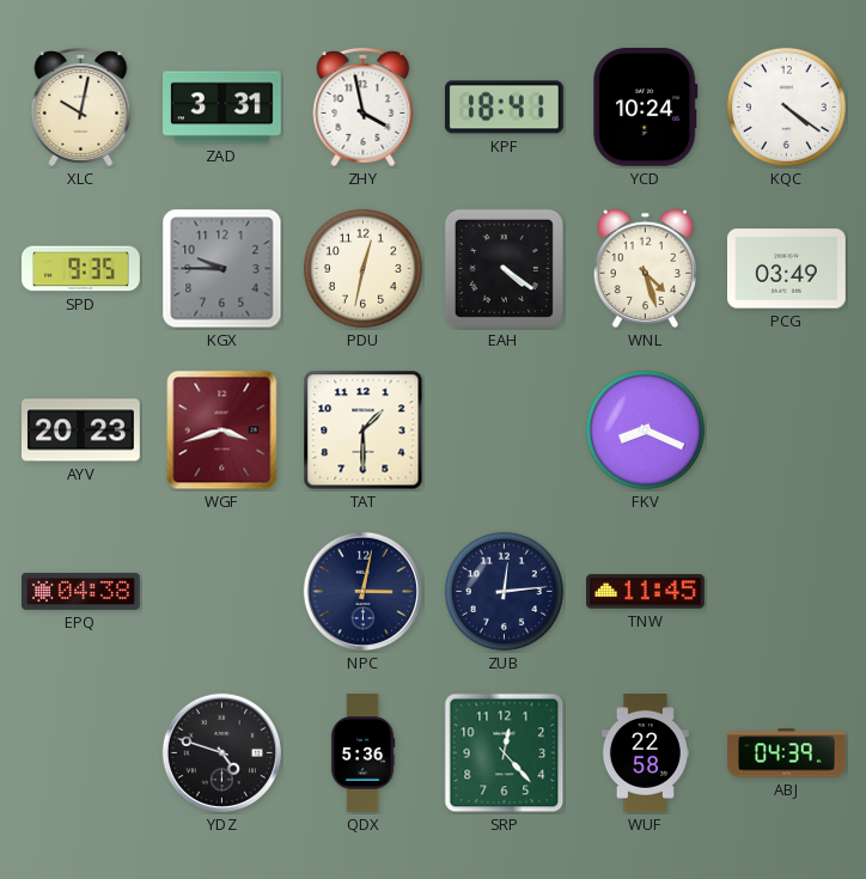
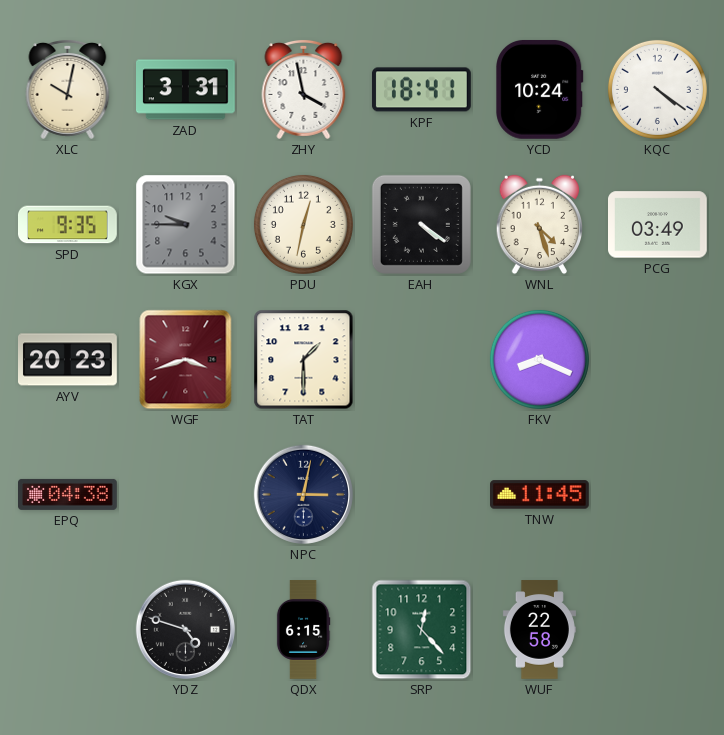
ZUB: 12:14 -> none (504, 591)
QDX: 5:36 -> 6:15 (303, 630)
ABJ: 04:39 -> none (787, 753)
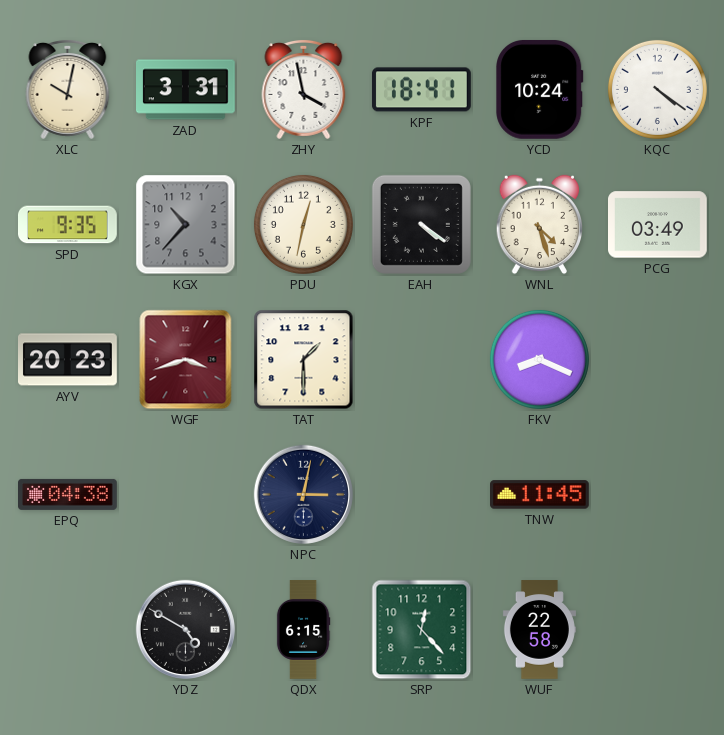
KGX: 9:45 -> 10:37 (186, 225)
YDZ: 4:48 -> 4:50 (185, 629)
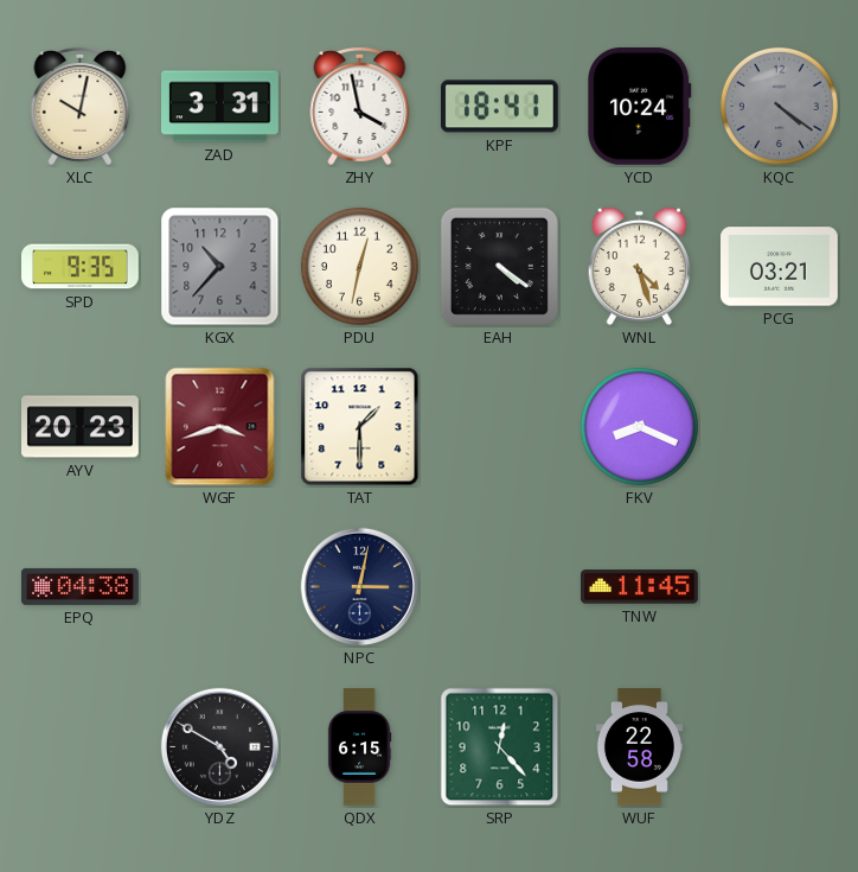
KQC dial: white -> grey (779, 106)
PCG: 03:49 -> 03:21 (780, 267)
